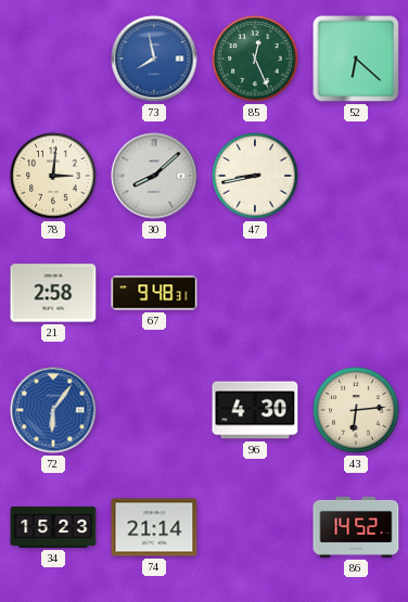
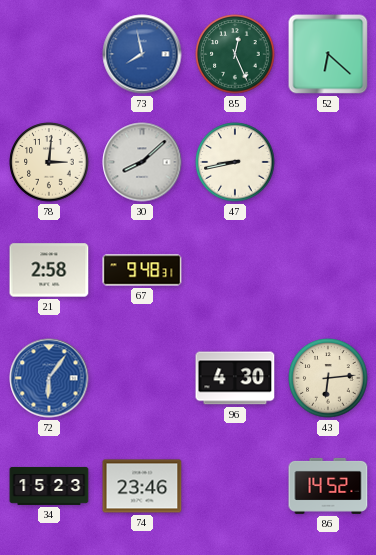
74: 21:14 -> 23:46 (142, 486)
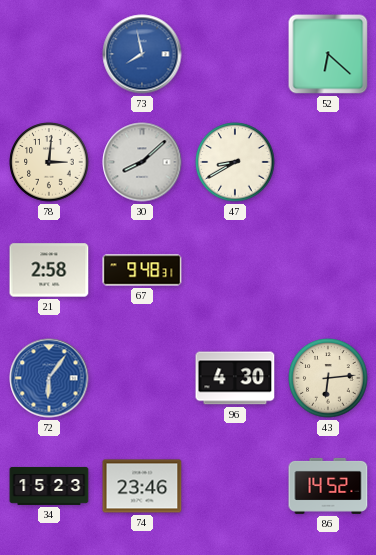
85: 12:26 -> none (235, 54)
47: 8:43 -> 8:40 (235, 162)
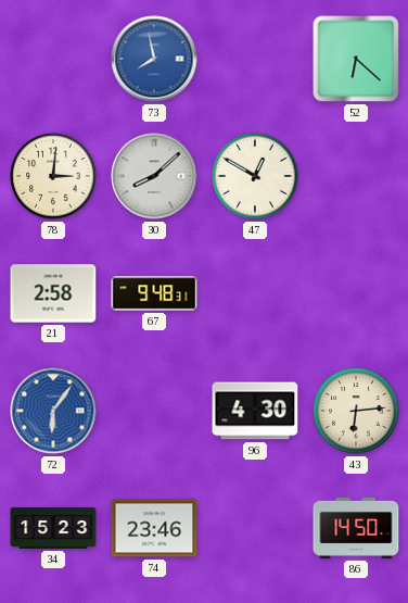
47: 8:40 -> 12:50 (255, 176)
86: 14:52 -> 14:50 (356, 528)
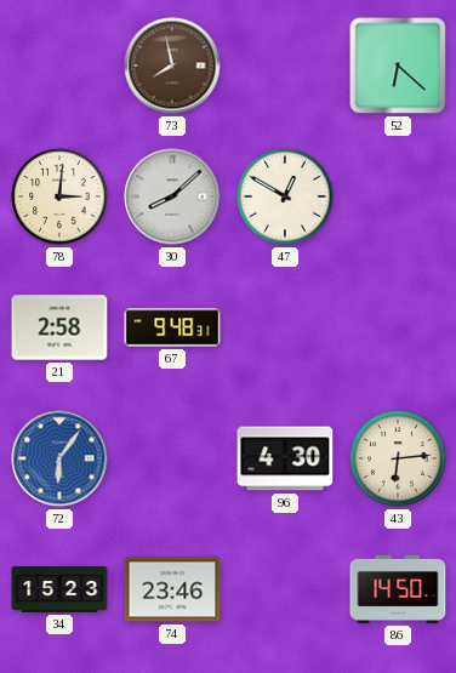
73 dial: blue -> brown (172, 65)
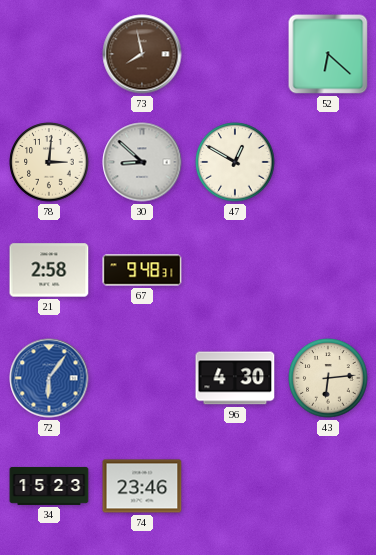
30: 8:08 -> 8:52 (142, 162)
86: 14:50 -> none (398, 589)
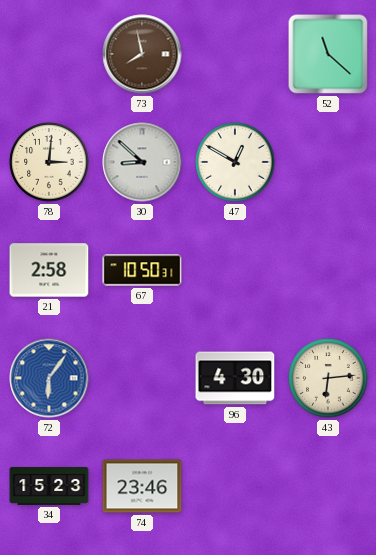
52: 6:22 -> 11:22 (328, 54)
67: 9:48 -> 10:50 (142, 270)
